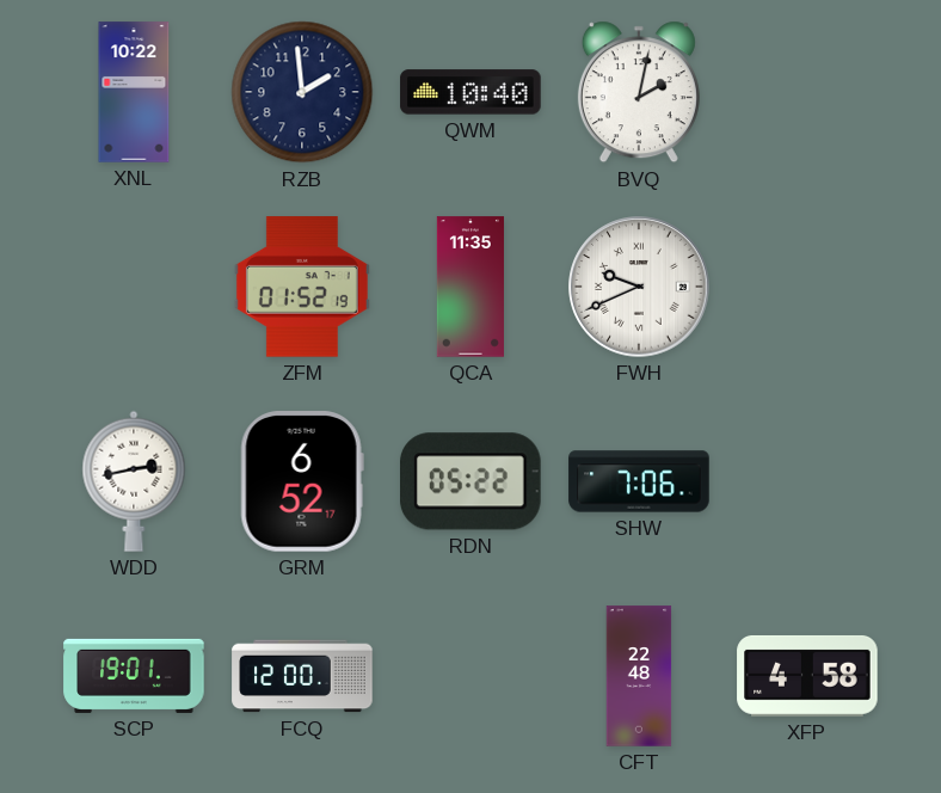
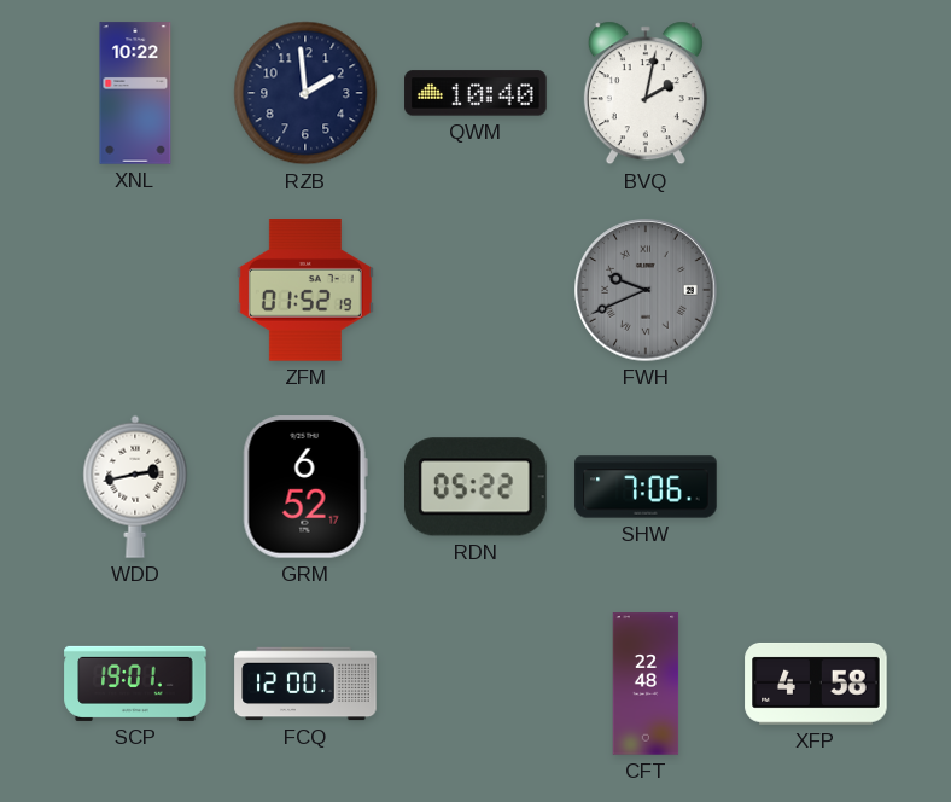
QCA: 11:35 -> none (470, 287)
FWH dial: white -> grey (646, 290)
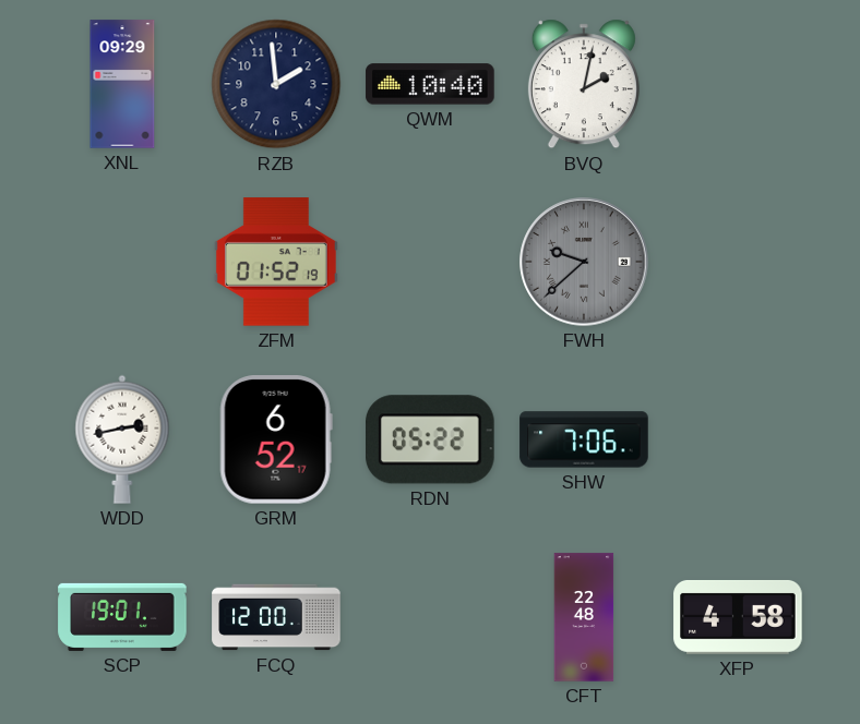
XNL: 10:22 -> 09:29 (122, 84)
FWH: 9:41 -> 9:38 (584, 262)
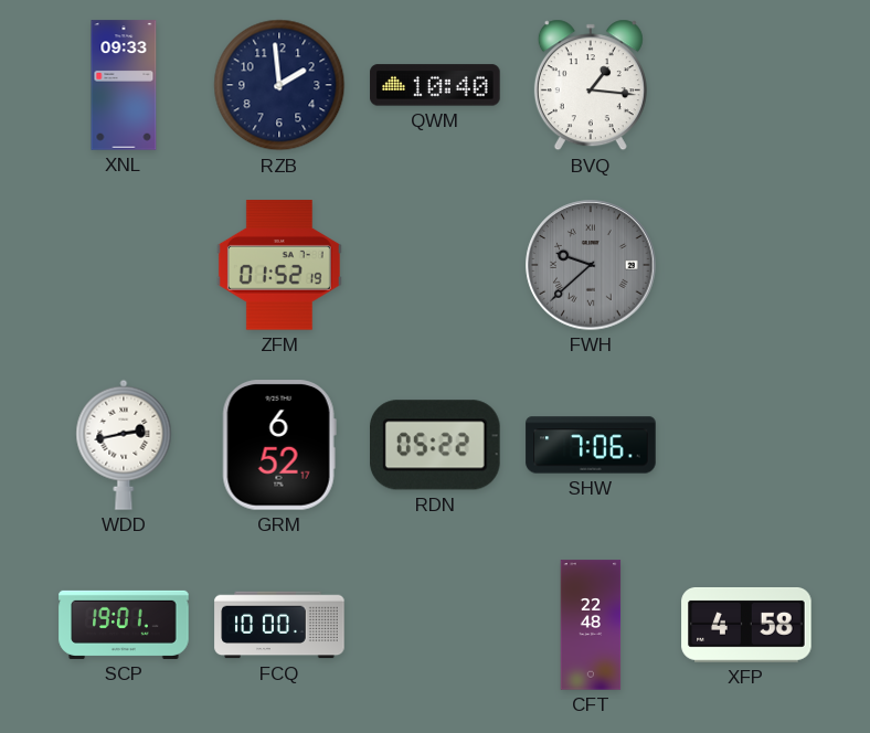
XNL: 09:29 -> 09:33 (124, 85)
BVQ: 2:02 -> 1:16 (591, 85)
FCQ: 12:00 -> 10:00 (279, 625)
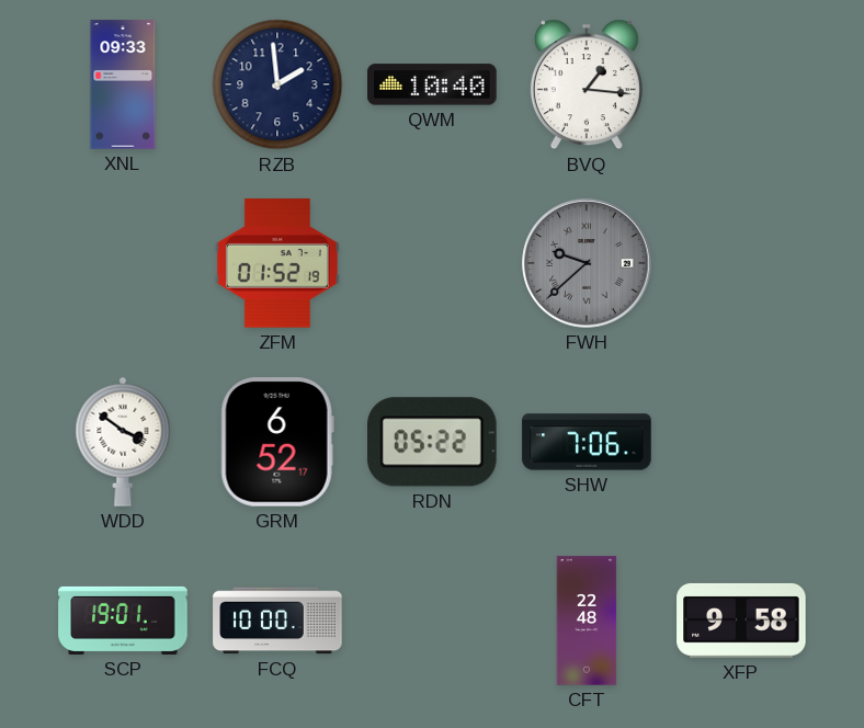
WDD: 2:43 -> 3:51 (123, 442)
XFP: 4:58 -> 9:58 (741, 621)
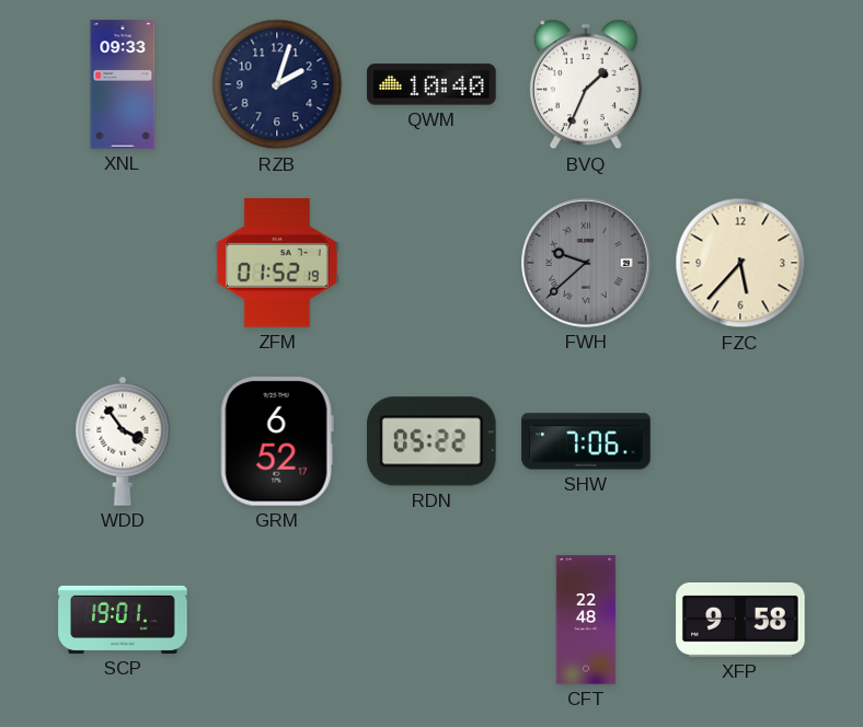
RZB: 1:59 -> 2:03 (277, 84)
BVQ: 1:16 -> 1:34 (586, 84)
FZC: none -> 5:37 (740, 263)
WDD: 3:51 -> 3:54 (123, 441)
FCQ: 10:00 -> none (277, 621)
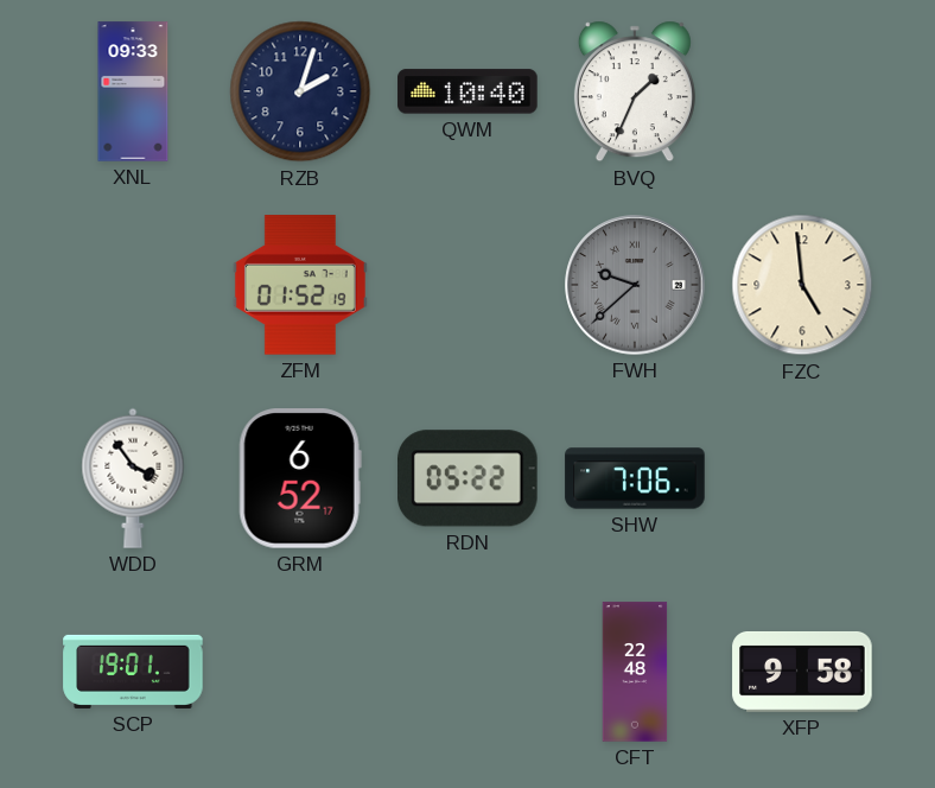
FZC: 5:37 -> 4:59 (802, 285)
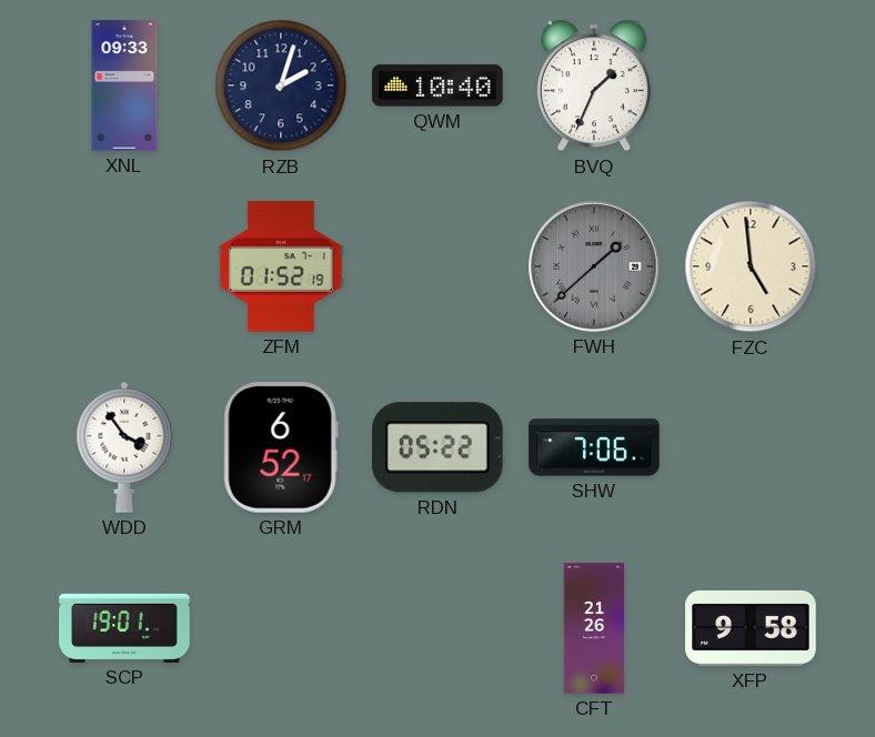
FWH: 9:38 -> 1:38 (594, 266)
CFT: 22:48 -> 21:26 (594, 628)
